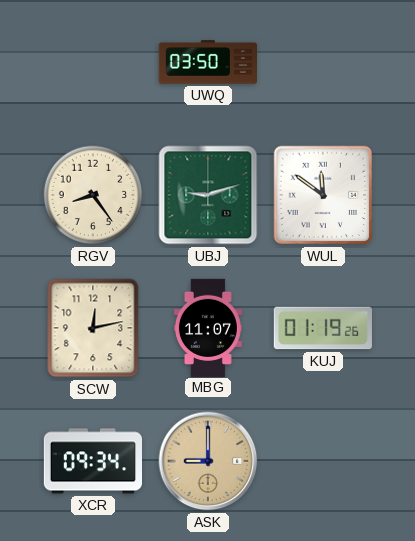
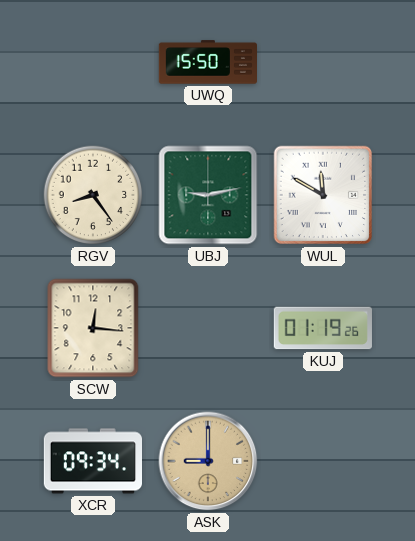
UWQ: 03:50 -> 15:50 (207, 62)
UBJ: 9:12 -> 9:13 (208, 195)
WUL: 11:51 -> 11:50 (323, 195)
SCW: 12:13 -> 12:16 (93, 328)
MBG: 11:07 -> none (208, 327)
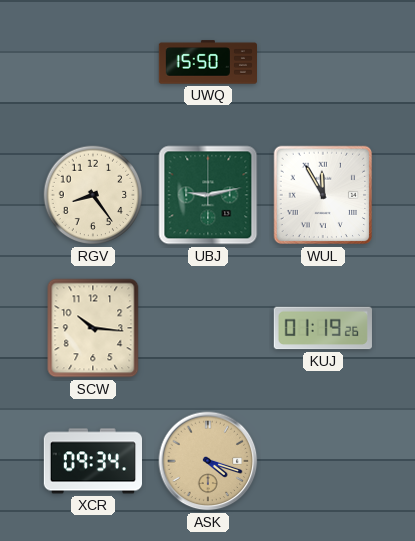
WUL: 11:50 -> 11:55 (323, 195)
SCW: 12:16 -> 10:16 (93, 328)
ASK: 9:00 -> 4:18 (208, 461)
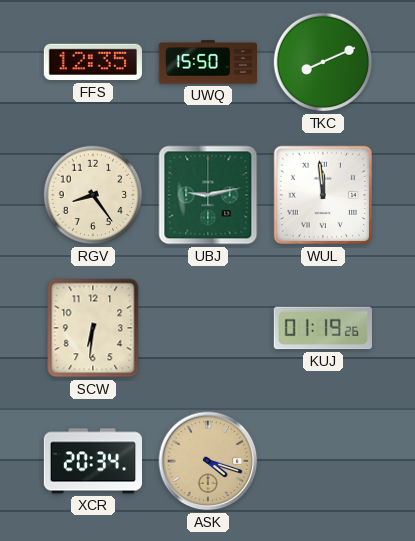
FFS: none -> 12:35 (93, 62)
TKC: none -> 8:11 (323, 62)
WUL: 11:55 -> 11:59 (323, 195)
SCW: 10:16 -> 6:31 (93, 328)
XCR: 09:34 -> 20:34 (92, 461)
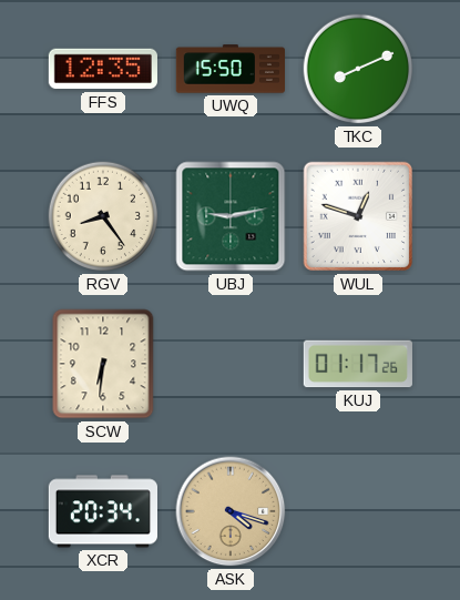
WUL: 11:59 -> 12:48 (358, 216)
KUJ: 01:19 -> 01:17 (358, 364)
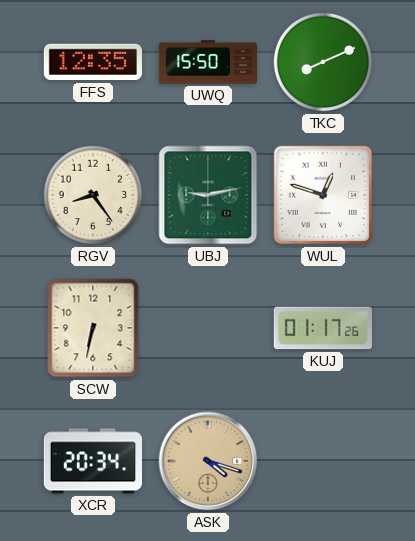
SCW: 6:31 -> 6:32 (93, 328)
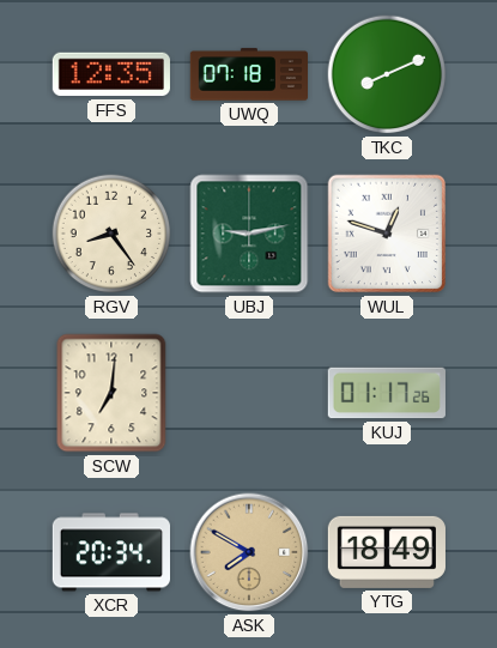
UWQ: 15:50 -> 07:18 (248, 74)
SCW: 6:32 -> 7:01 (111, 393)
ASK: 4:18 -> 7:50 (249, 552)
YTG: none -> 18:49 (387, 552)
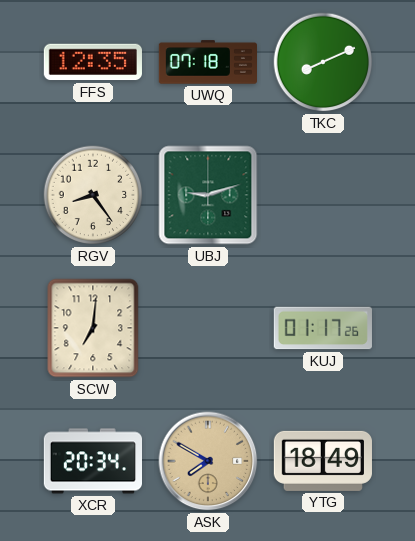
UBJ: 9:13 -> 9:12 (208, 195)
WUL: 12:48 -> none (387, 234)
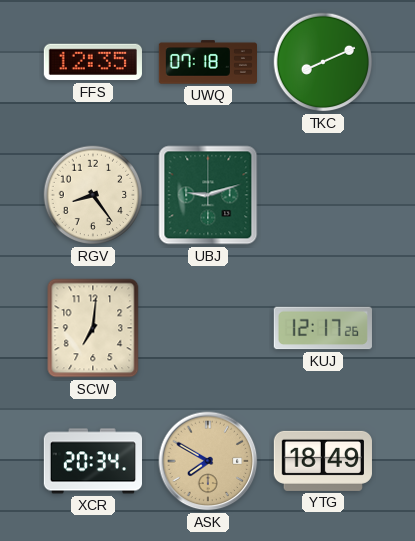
KUJ: 01:17 -> 12:17 (323, 328)
